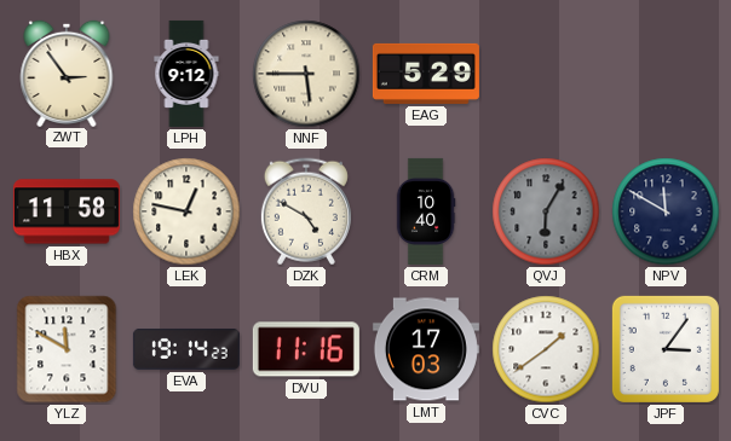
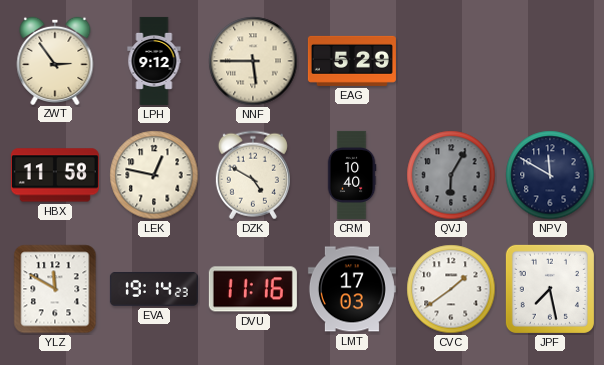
JPF: 3:06 -> 7:28 (550, 289)
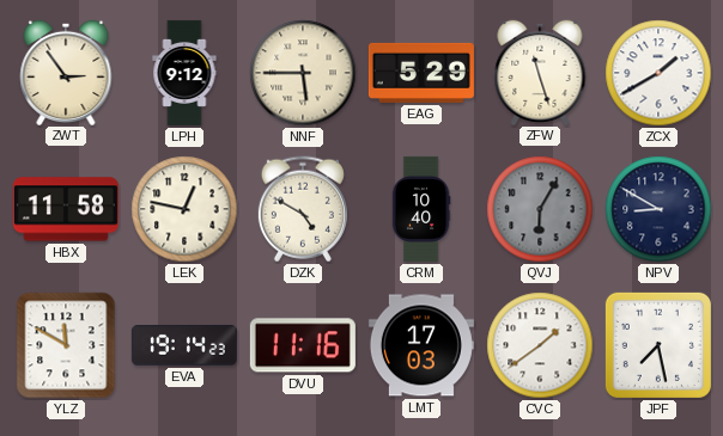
ZFW: none -> 11:27 (540, 72)
ZCX: none -> 1:40 (658, 73)
NPV: 11:50 -> 8:50 (658, 209)
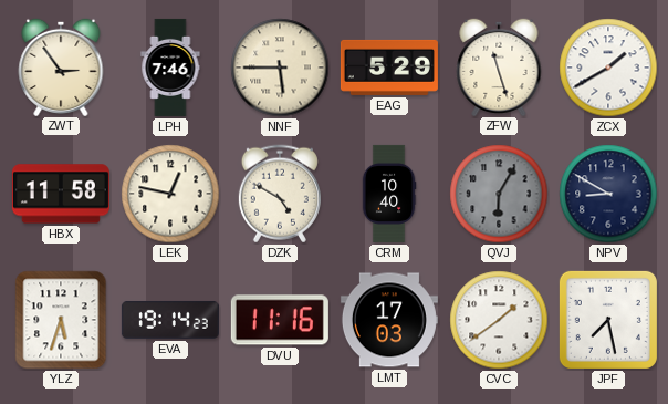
LPH: 9:12 -> 7:46 (170, 68)
YLZ: 11:50 -> 5:33 (61, 320)
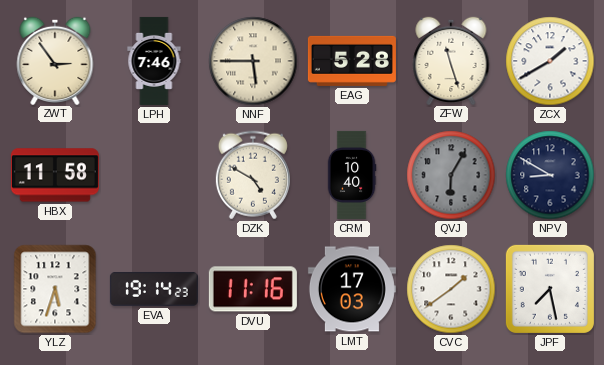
EAG: 5:29 -> 5:28 (352, 61)
LEK: 12:47 -> none (170, 194)
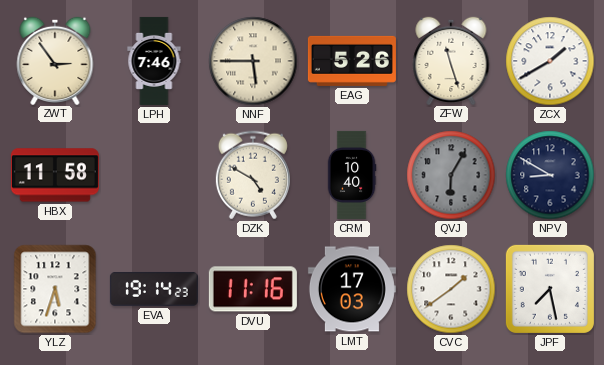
EAG: 5:28 -> 5:26 (352, 61)
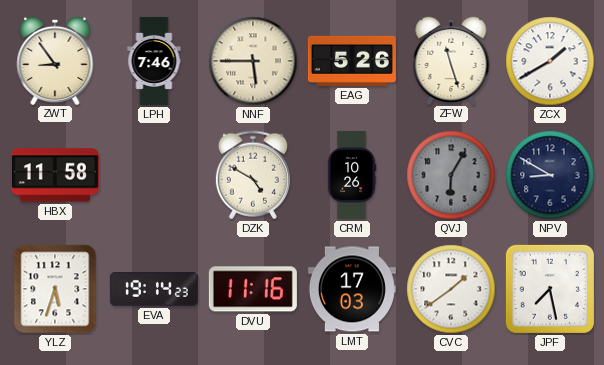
ZWT: 2:54 -> 8:54 (55, 60)
CRM: 10:40 -> 10:26 (352, 175)
